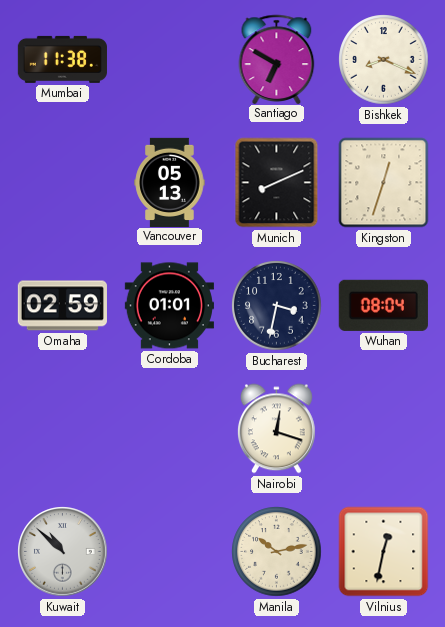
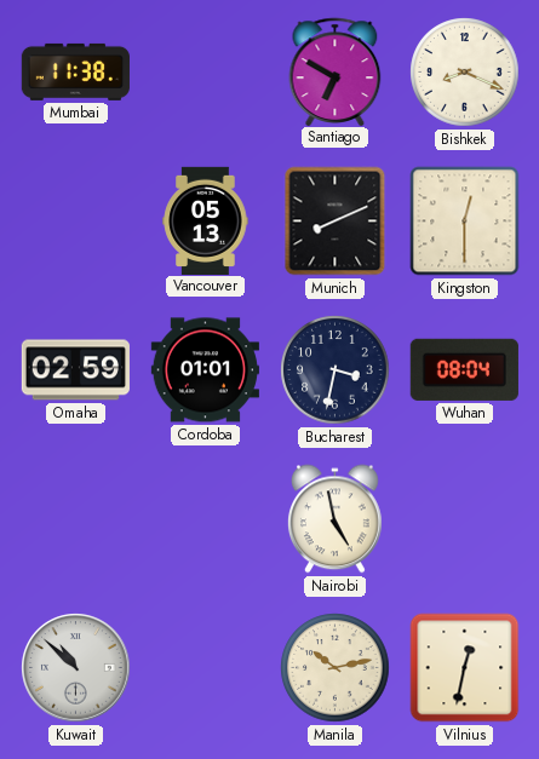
Kingston: 12:33 -> 12:30 (465, 222)
Nairobi: 12:18 -> 4:58 (334, 519)
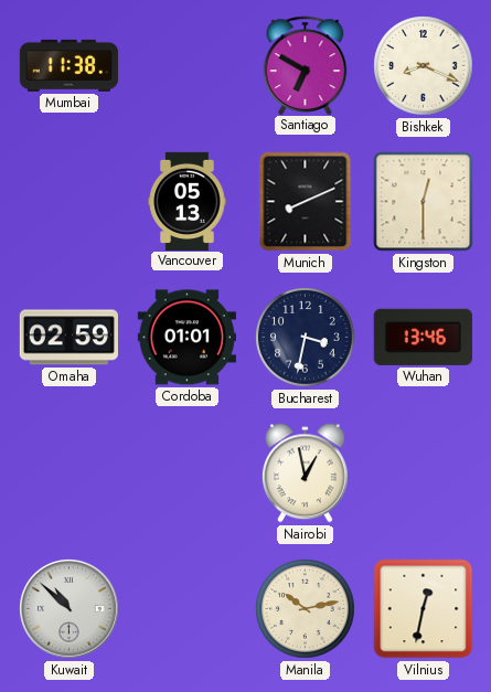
Wuhan: 08:04 -> 13:46 (423, 337)
Nairobi: 4:58 -> 12:58 (305, 473)
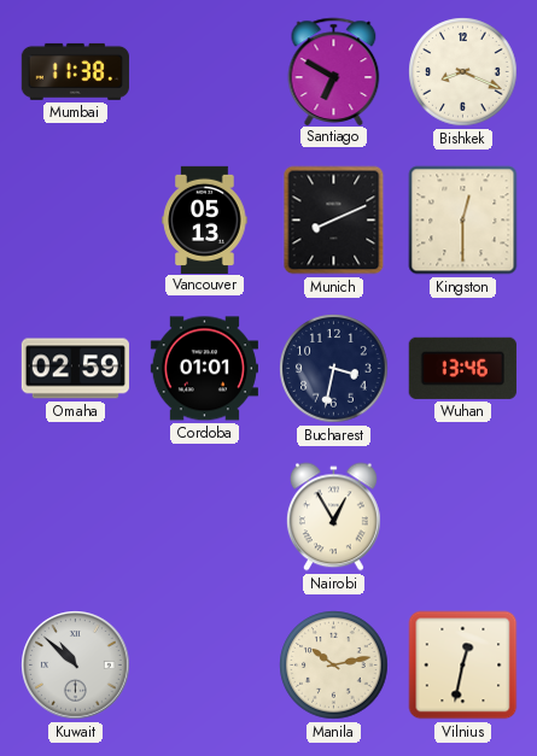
Nairobi: 12:58 -> 12:55 (333, 517)
